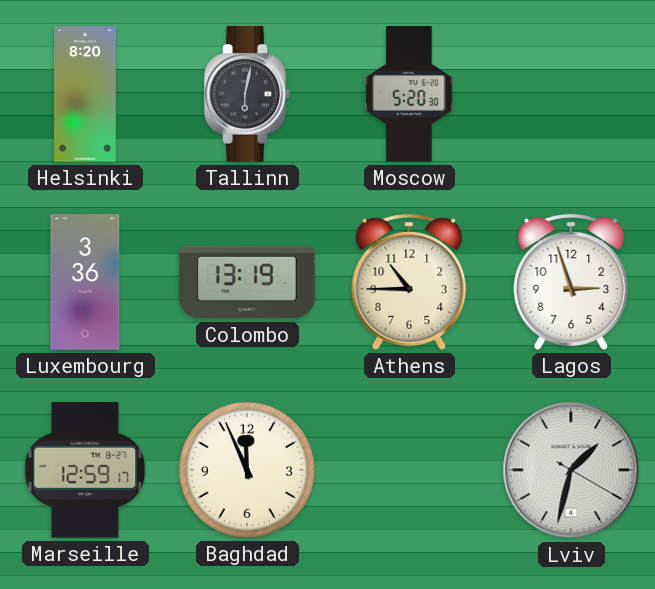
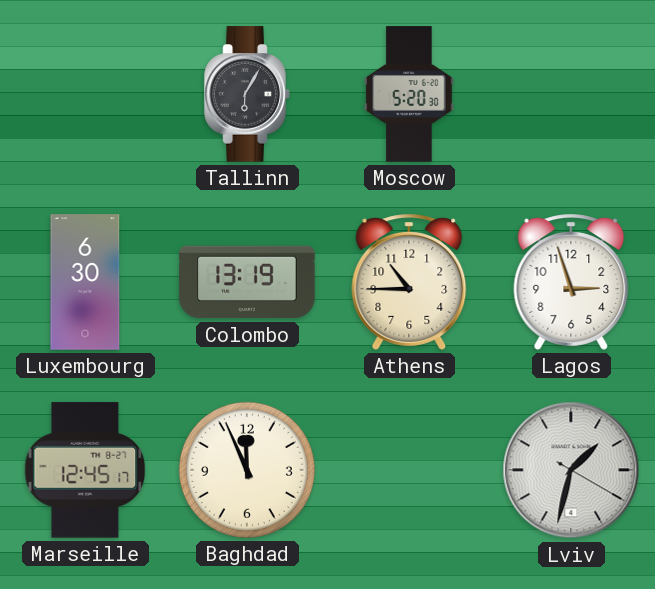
Helsinki: 8:20 -> none (86, 94)
Tallinn: 6:02 -> 6:05 (247, 94)
Luxembourg: 3:36 -> 6:30 (85, 282)
Marseille: 12:59 -> 12:45 (85, 470)
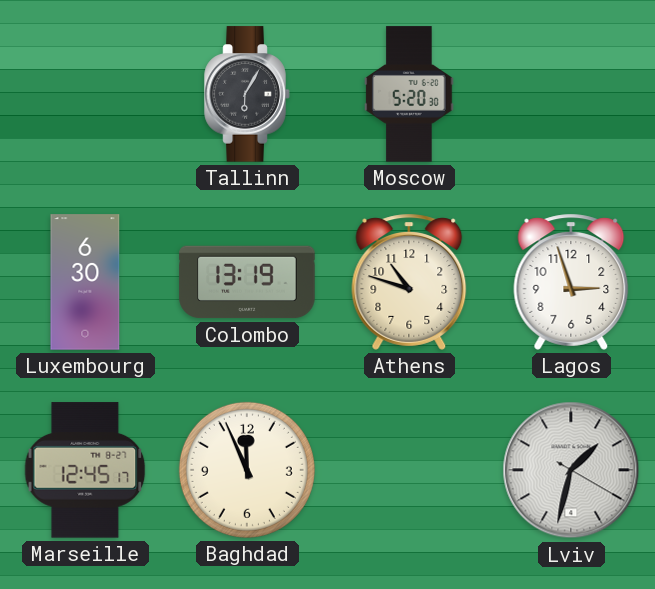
Athens: 10:45 -> 10:48 (409, 282)
